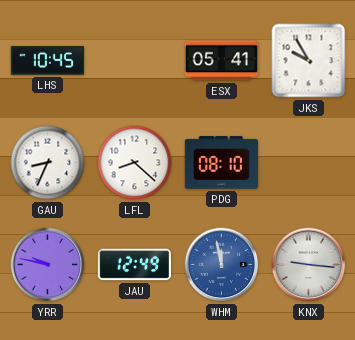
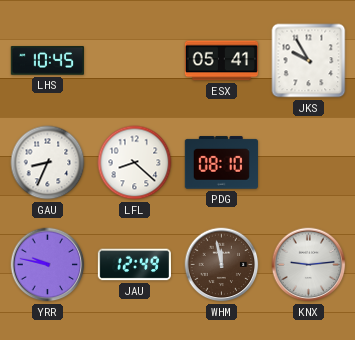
WHM dial: blue -> brown (222, 265)
KNX: 9:16 -> 9:14 (309, 265)
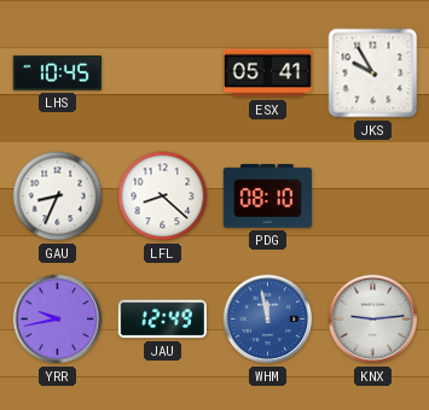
YRR: 9:47 -> 9:43 (58, 320)
WHM dial: brown -> blue (268, 320)
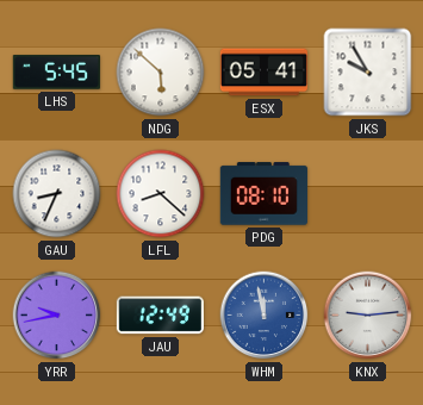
LHS: 10:45 -> 5:45 (56, 73)
NDG: none -> 5:52 (161, 73)
